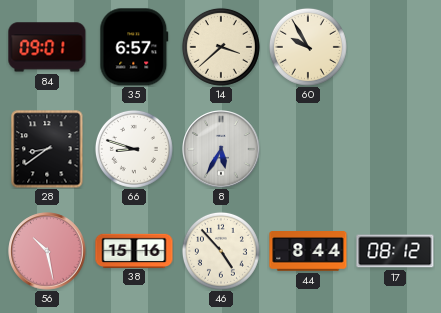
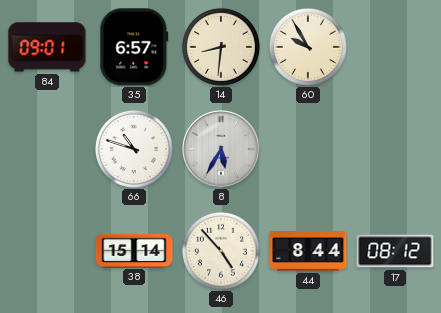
14: 3:38 -> 8:31 (221, 47)
28: 8:39 -> none (47, 149)
66: 8:48 -> 10:48 (134, 149)
56: 10:28 -> none (47, 251)
38: 15:16 -> 15:14 (134, 250)
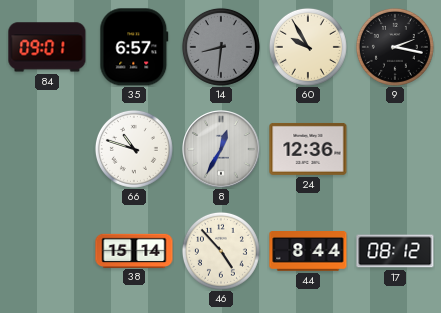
14 dial: cream -> grey (221, 47)
9: none -> 2:17 (395, 47)
8: 5:35 -> 12:35 (221, 149)
24: none -> 12:36 (308, 149)
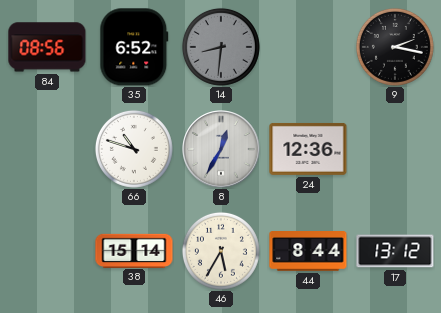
84: 09:01 -> 08:56 (47, 47)
35: 6:57 -> 6:52 (134, 47)
60: 9:55 -> none (308, 47)
46: 4:53 -> 5:35 (221, 251)
17: 08:12 -> 13:12 (395, 251)
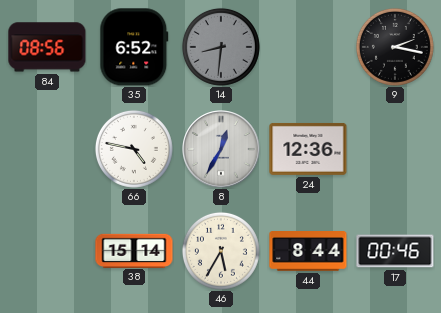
66: 10:48 -> 4:47 (134, 149)
17: 13:12 -> 00:46 (395, 251)
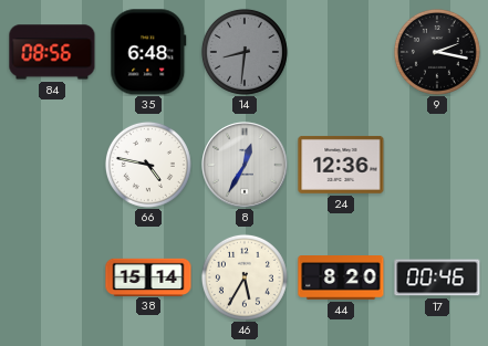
35: 6:52 -> 6:48 (148, 52)
44: 8:44 -> 8:20 (341, 279)
